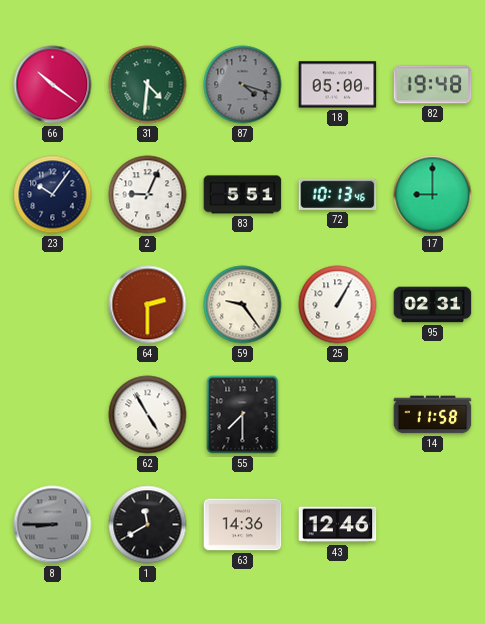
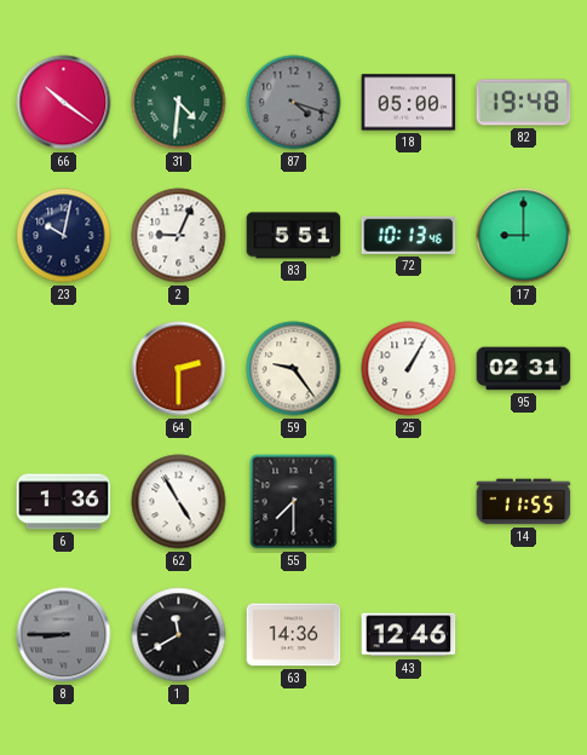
23: 10:06 -> 10:02 (64, 236)
6: none -> 1:36 (64, 502)
14: 11:58 -> 11:55 (524, 502)
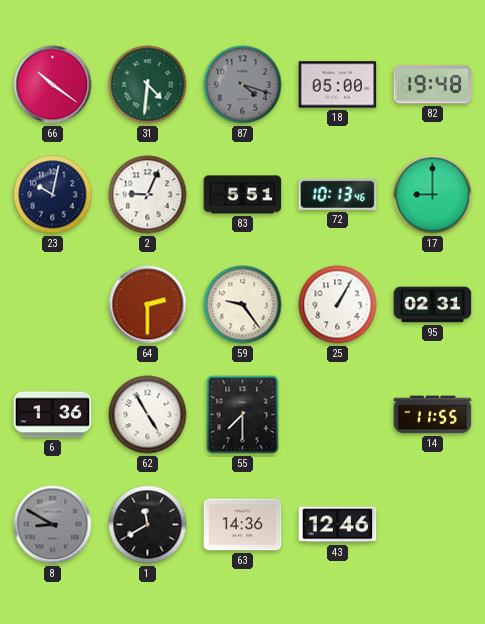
8: 8:45 -> 8:50 (53, 525)
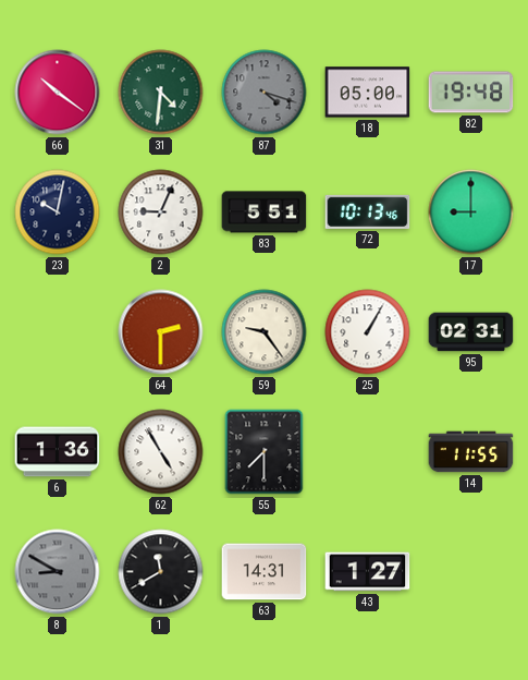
63: 14:36 -> 14:31 (265, 572)
43: 12:46 -> 1:27 (368, 572)
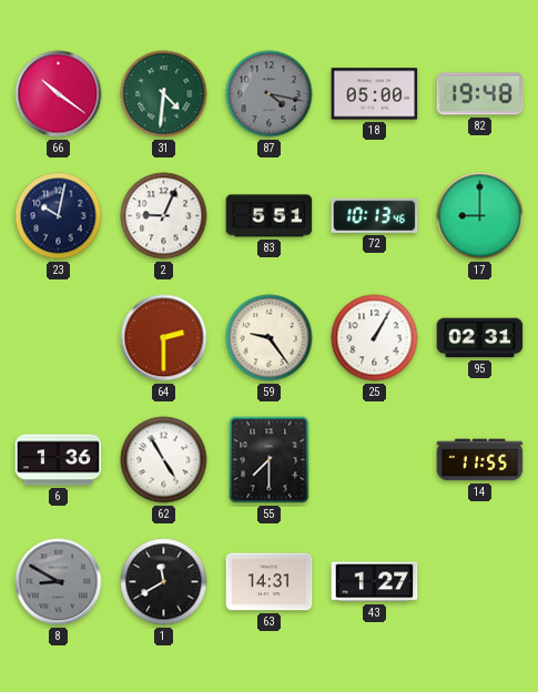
87: 4:18 -> 4:17 (270, 94)
